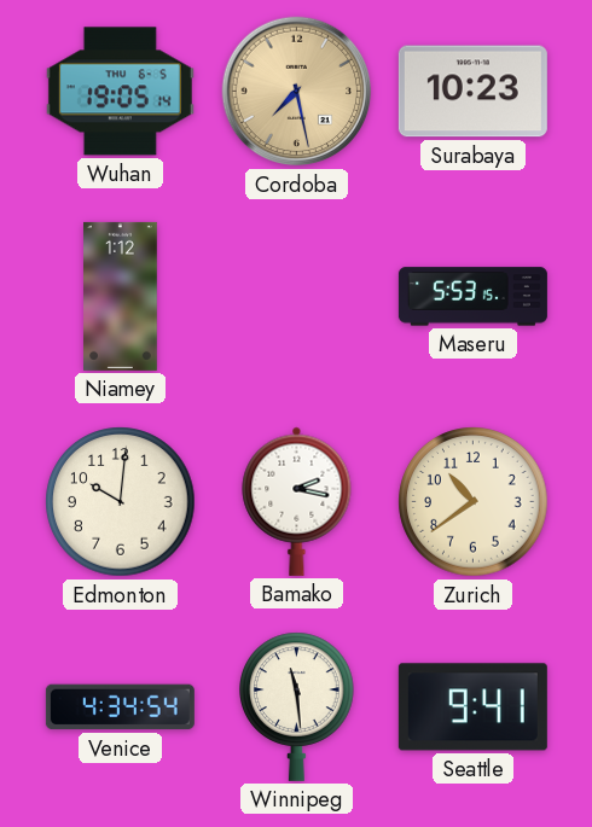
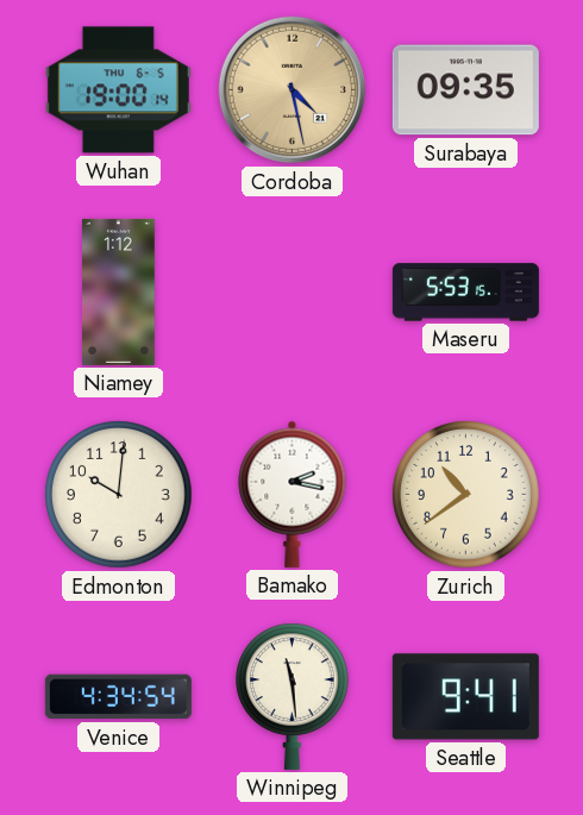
Wuhan: 19:05 -> 19:00 (118, 90)
Cordoba: 7:28 -> 4:28 (293, 90)
Surabaya: 10:23 -> 09:35 (465, 90)
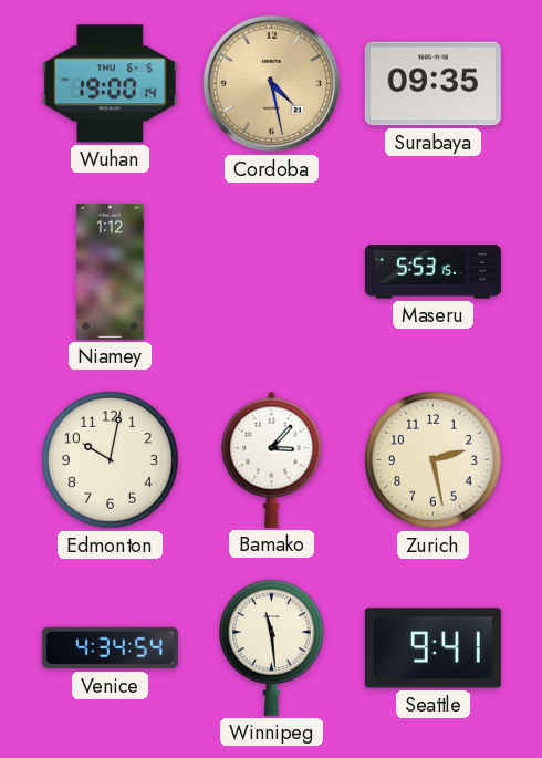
Edmonton: 10:01 -> 10:02 (111, 460)
Bamako: 2:17 -> 3:07 (272, 459)
Zurich: 10:39 -> 2:28 (434, 460)
